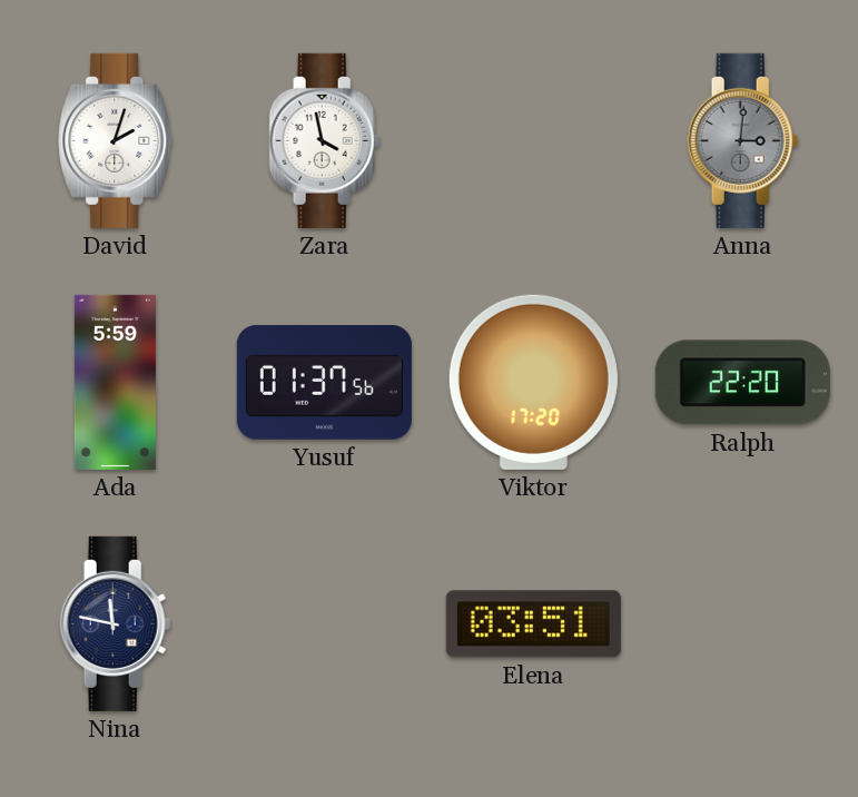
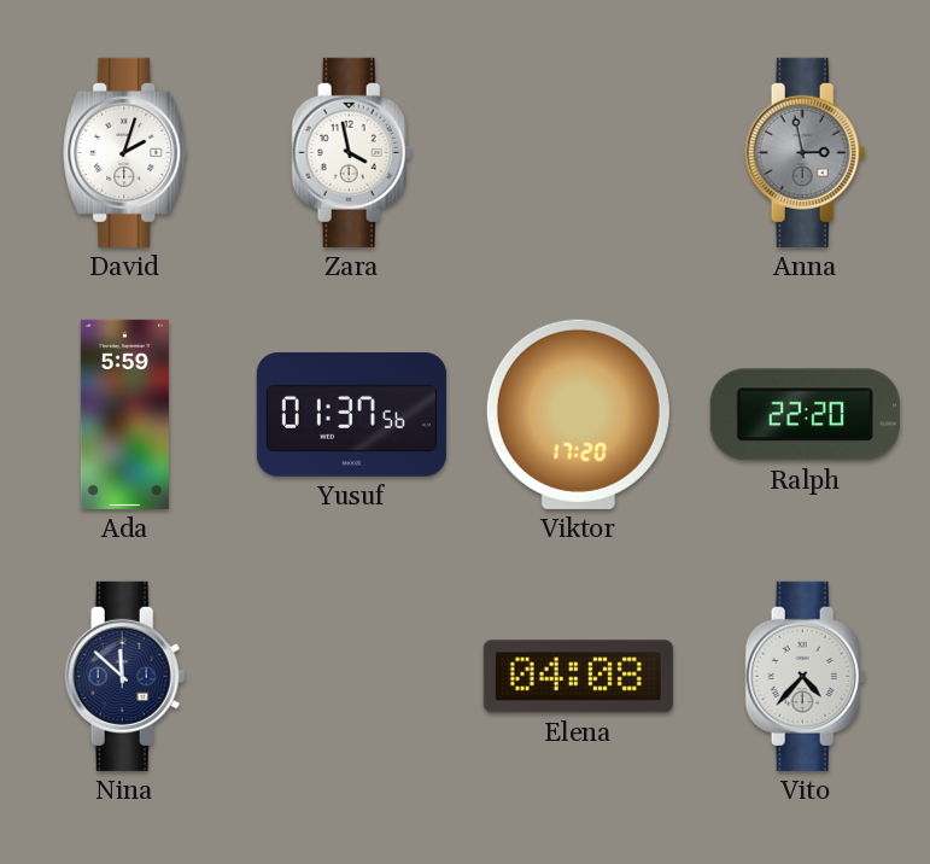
Anna: 3:01 -> 2:58 (806, 152)
Nina: 11:47 -> 11:52 (125, 676)
Elena: 03:51 -> 04:08 (578, 677)
Vito: none -> 4:37 (806, 676)
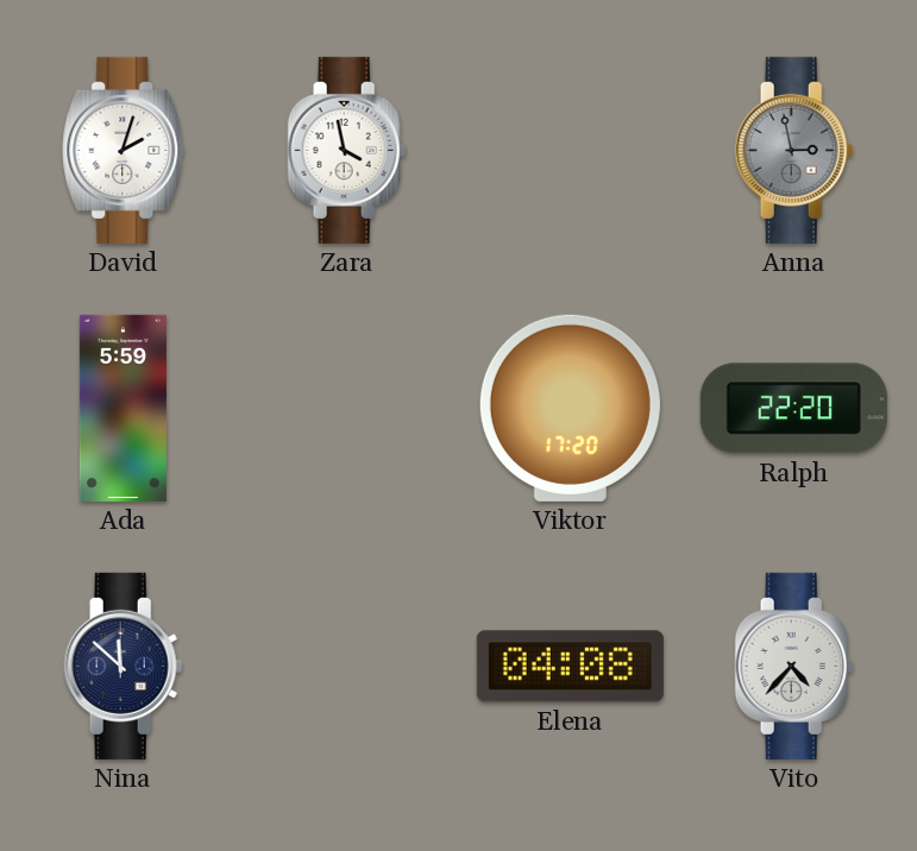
Yusuf: 01:37 -> none (351, 415)
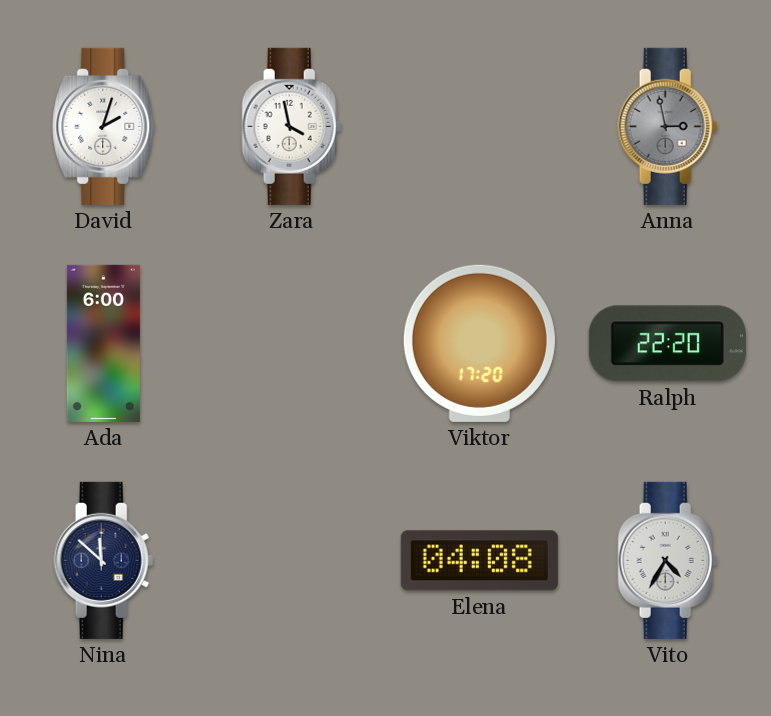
Ada: 5:59 -> 6:00 (103, 343)
Vito: 4:37 -> 4:35 (668, 560)
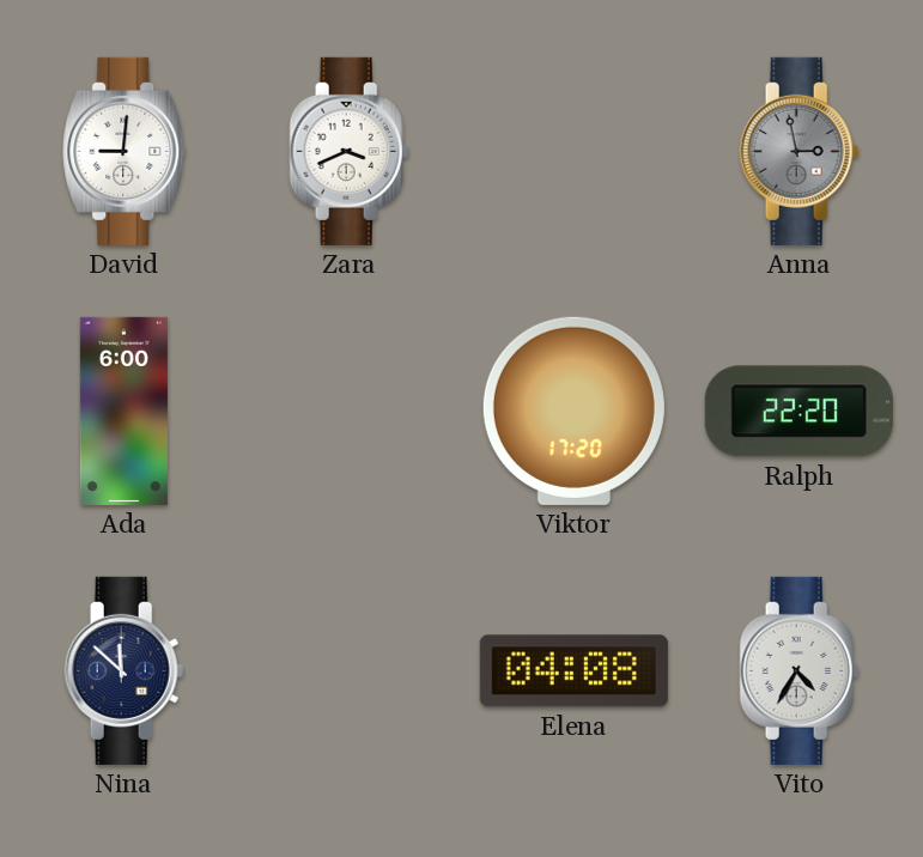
David: 2:03 -> 9:01 (125, 151)
Zara: 3:58 -> 3:41 (350, 151)
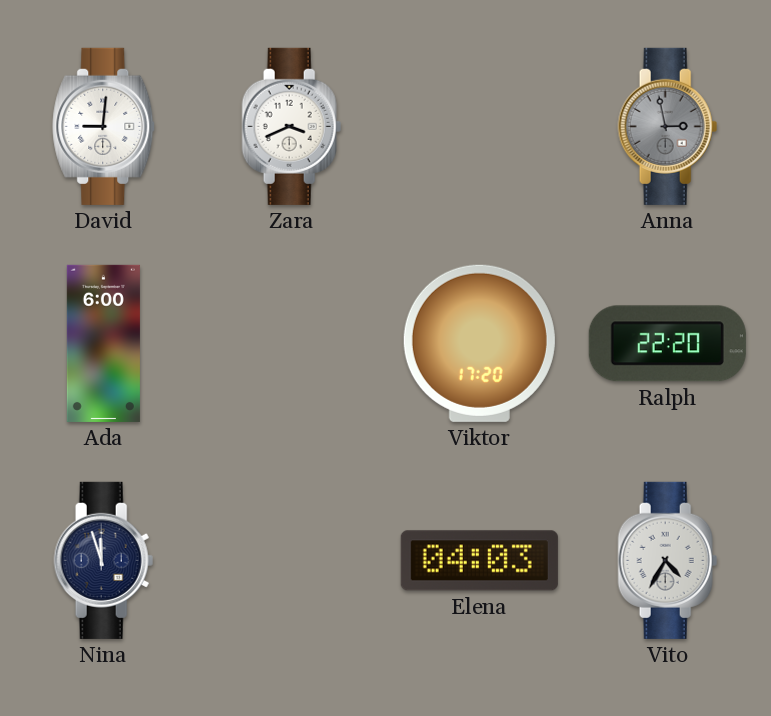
Nina: 11:52 -> 11:57 (104, 560)
Elena: 04:08 -> 04:03 (479, 561)
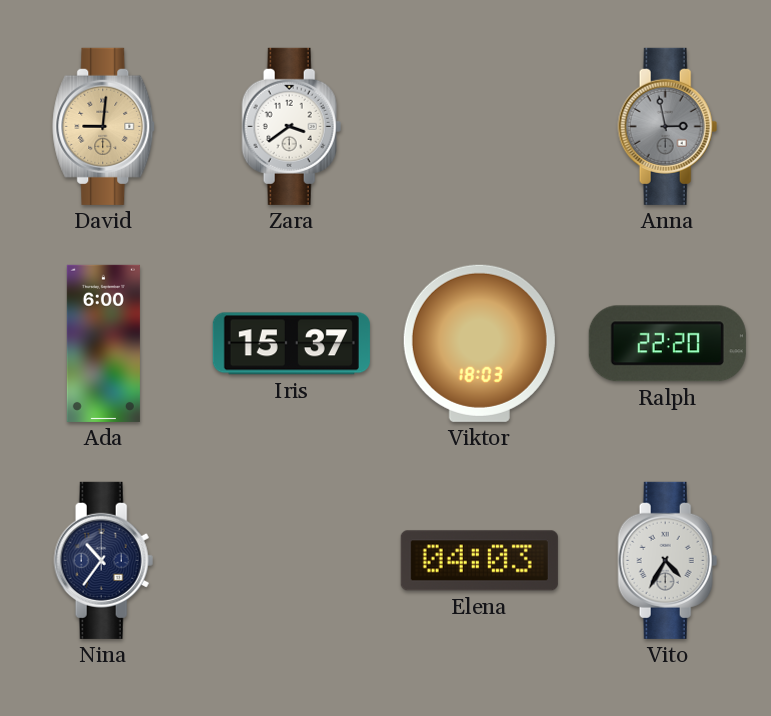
David dial: white -> champagne (104, 126)
Zara: 3:41 -> 3:39 (292, 126)
Iris: none -> 15:37 (291, 344)
Viktor: 17:20 -> 18:03 (479, 343)
Nina: 11:57 -> 10:36 (104, 560)
